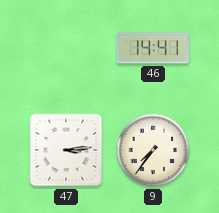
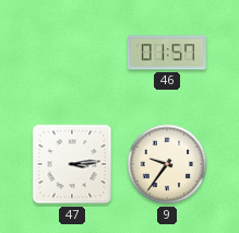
46: 14:41 -> 01:57 (167, 53)
9: 7:36 -> 9:36 (167, 164)
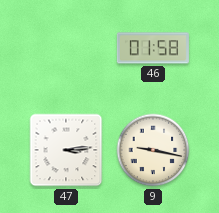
46: 01:57 -> 01:58 (153, 48)
9: 9:36 -> 9:17 (153, 150)
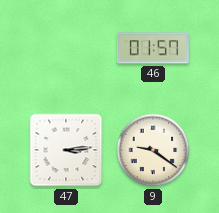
46: 01:58 -> 01:57 (153, 48)
9: 9:17 -> 9:21 (153, 150)
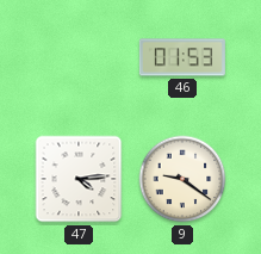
46: 01:57 -> 01:53 (182, 57)
47: 3:14 -> 4:14 (79, 179)
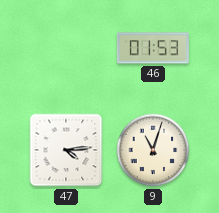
9: 9:21 -> 11:03 (153, 150)
